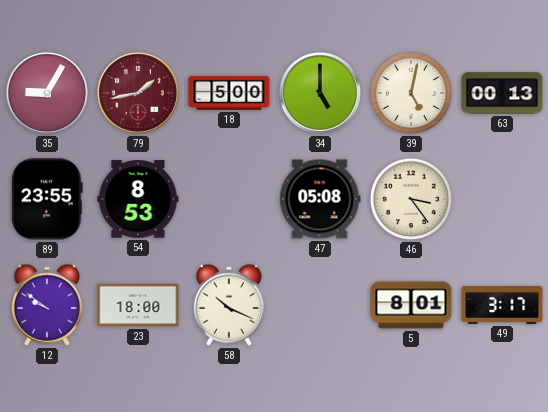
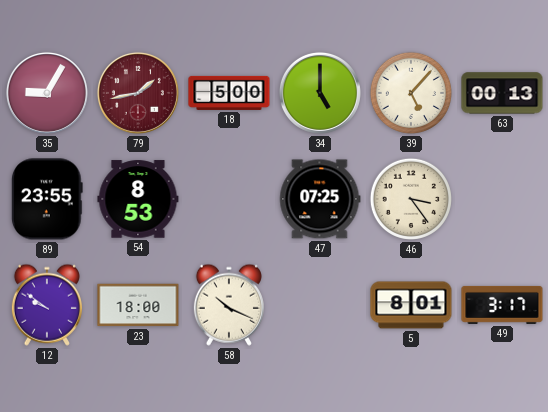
39: 5:02 -> 5:07 (411, 93)
47: 05:08 -> 07:25 (320, 199)
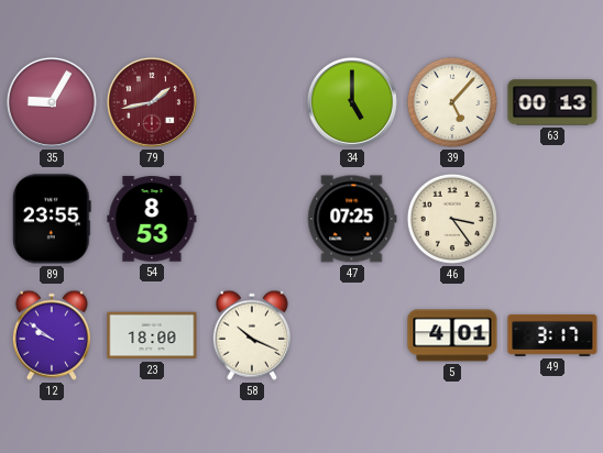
18: 5:00 -> none (229, 93)
5: 8:01 -> 4:01 (452, 335)
